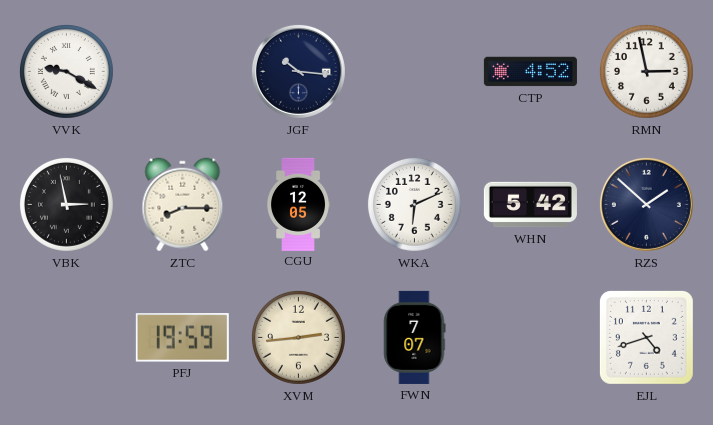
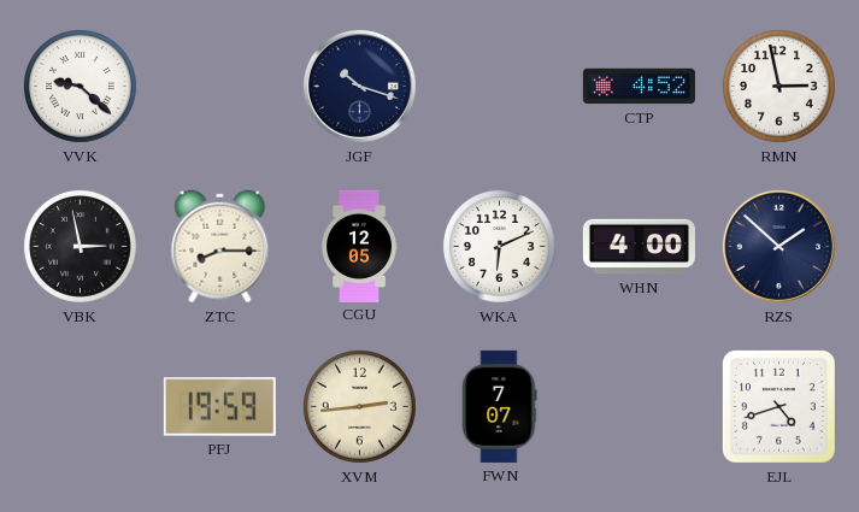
VVK: 9:20 -> 9:22 (80, 86)
JGF: 10:16 -> 10:18 (359, 86)
WHN: 5:42 -> 4:00 (639, 247)
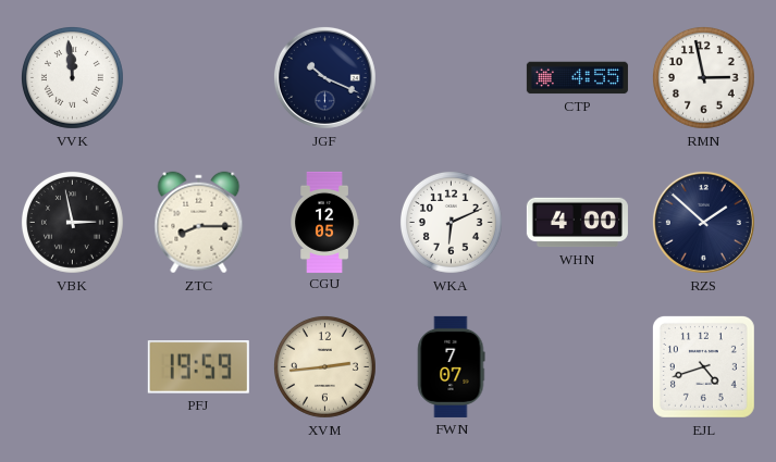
VVK: 9:22 -> 11:59 (72, 77)
JGF: 10:18 -> 10:19 (324, 77)
CTP: 4:52 -> 4:55 (577, 78)
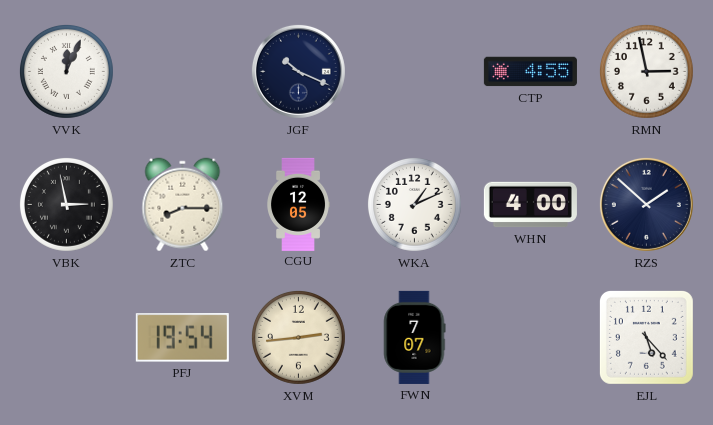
VVK: 11:59 -> 12:04 (66, 71)
WKA: 6:11 -> 1:11 (414, 204)
PFJ: 19:59 -> 19:54 (182, 338)
EJL: 4:42 -> 5:23 (646, 337)
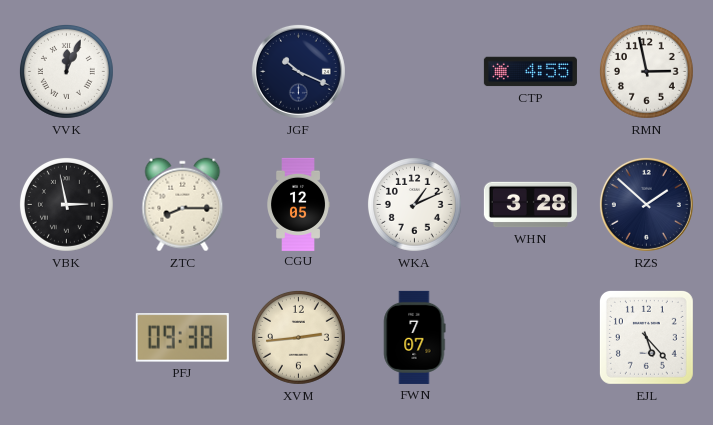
WHN: 4:00 -> 3:28 (530, 205)
PFJ: 19:54 -> 09:38 (182, 338)
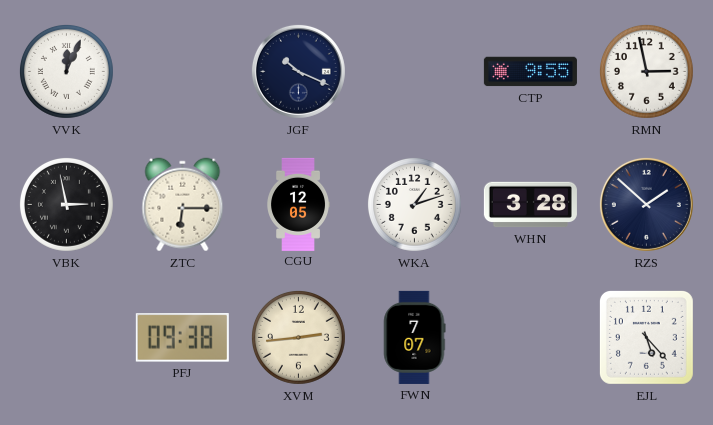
CTP: 4:55 -> 9:55 (530, 72)
ZTC: 8:15 -> 6:15 (183, 205)
WKA: 1:11 -> 1:12 (414, 204)
